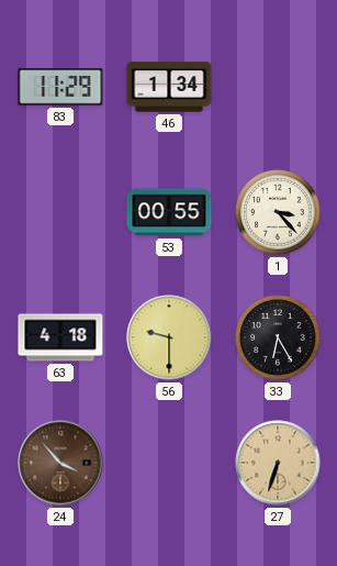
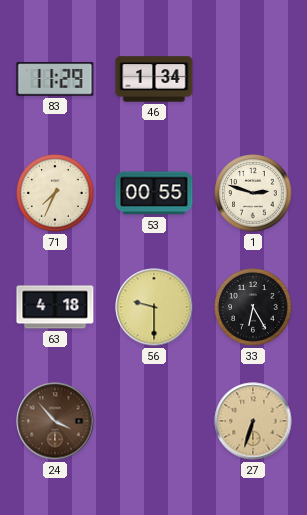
71: none -> 7:34 (55, 193)
1: 3:23 -> 2:48 (253, 193)
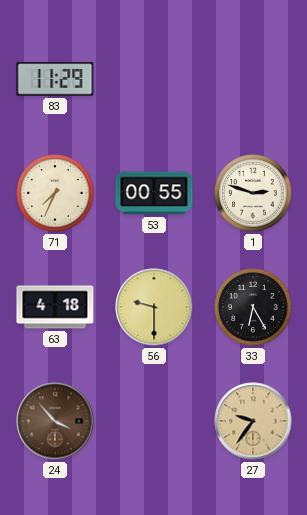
46: 1:34 -> none (154, 79)
27: 6:33 -> 9:36 (253, 421)
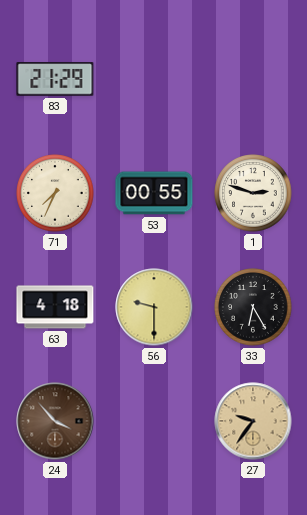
83: 11:29 -> 21:29 (55, 79)
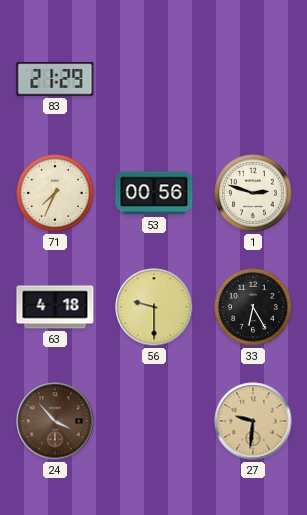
53: 00:55 -> 00:56 (154, 193)
27: 9:36 -> 9:31 (253, 421)
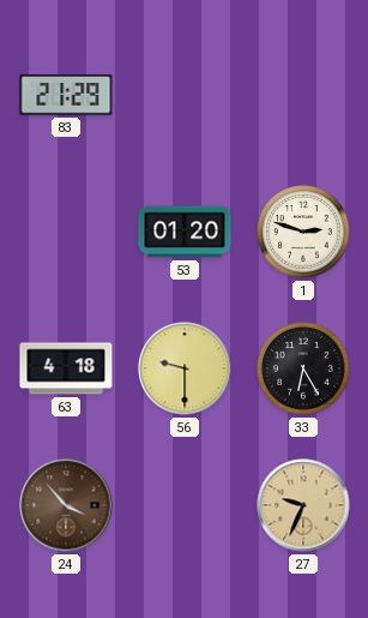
71: 7:34 -> none (55, 193)
53: 00:56 -> 01:20 (185, 232)
27: 9:31 -> 9:34 (303, 505)
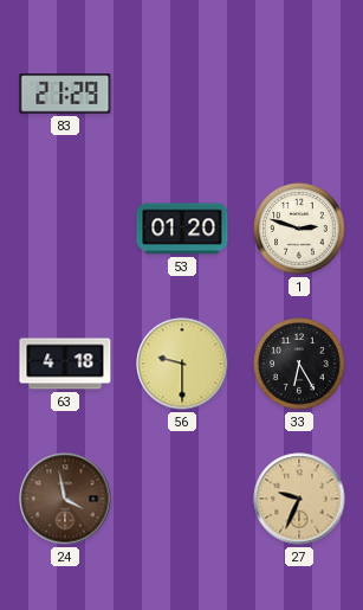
24: 3:53 -> 3:58 (65, 499)
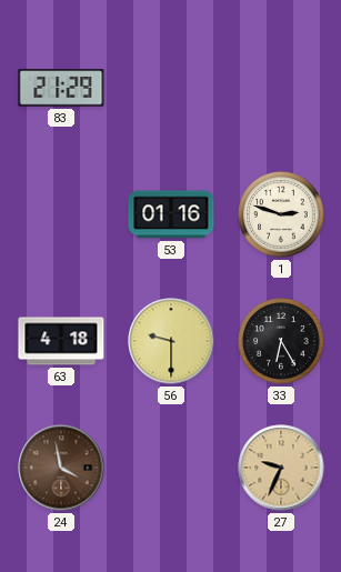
53: 01:20 -> 01:16 (171, 214)
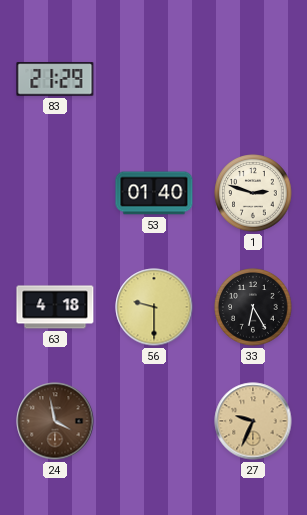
53: 01:16 -> 01:40 (154, 193)
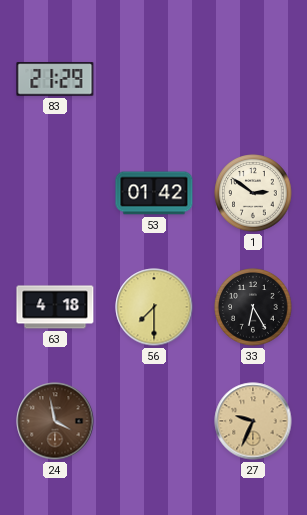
53: 01:40 -> 01:42 (154, 193)
1: 2:48 -> 2:51 (253, 193)
56: 9:30 -> 7:30 (154, 307)
